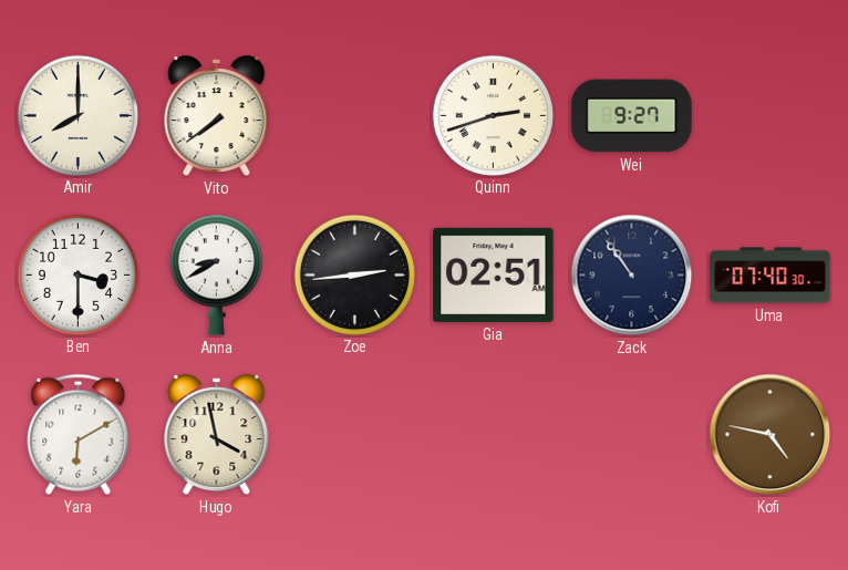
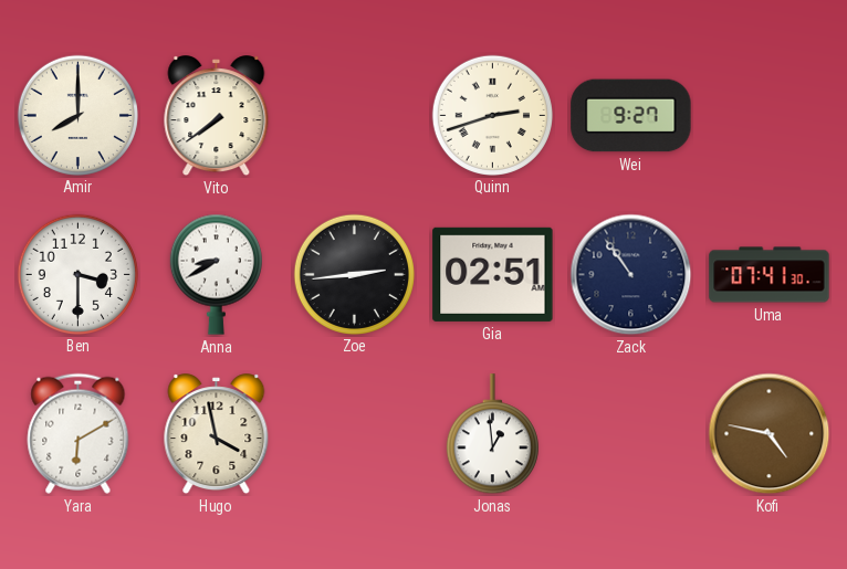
Uma: 07:40 -> 07:41 (770, 275)
Jonas: none -> 12:59 (492, 434)
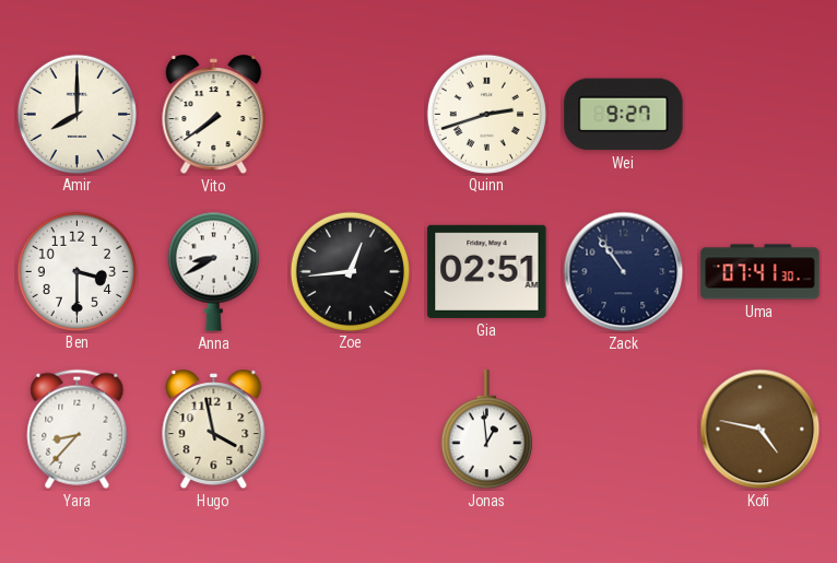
Zoe: 2:44 -> 12:44 (350, 271)
Yara: 6:10 -> 8:37 (78, 429)
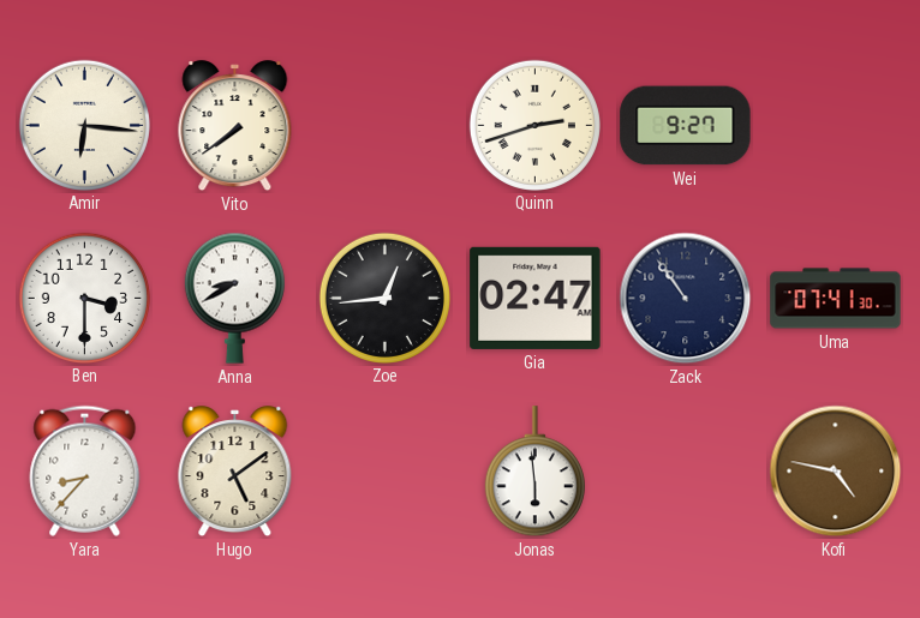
Amir: 8:00 -> 6:16 (84, 125)
Gia: 02:51 -> 02:47 (536, 298)
Hugo: 3:58 -> 5:09 (235, 472)
Jonas: 12:59 -> 5:59 (534, 472)
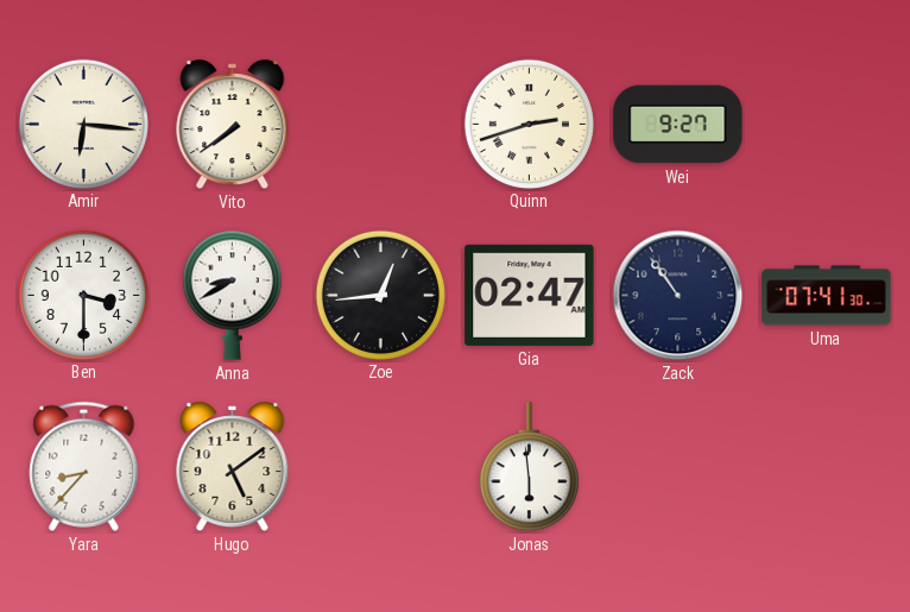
Kofi: 4:47 -> none (836, 472)
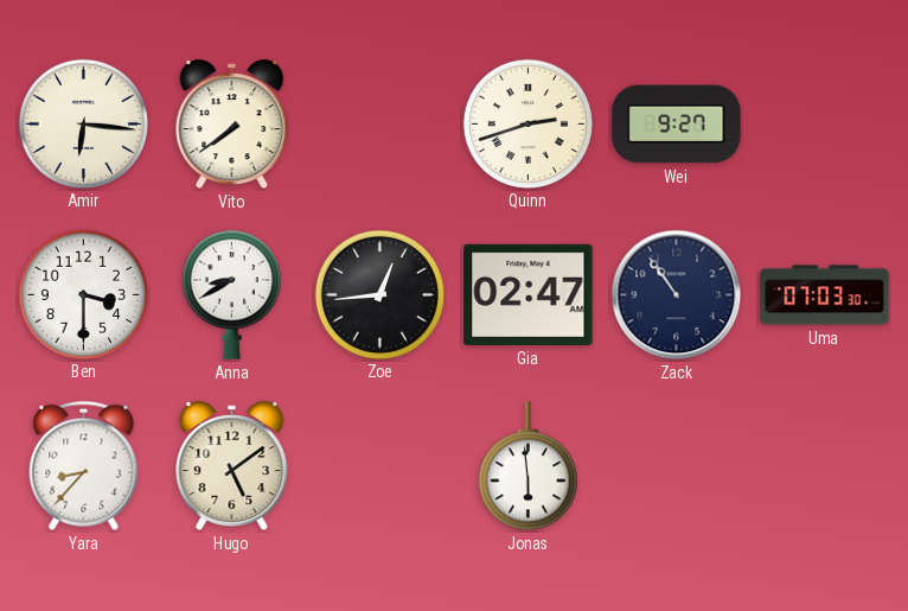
Uma: 07:41 -> 07:03 (825, 295)
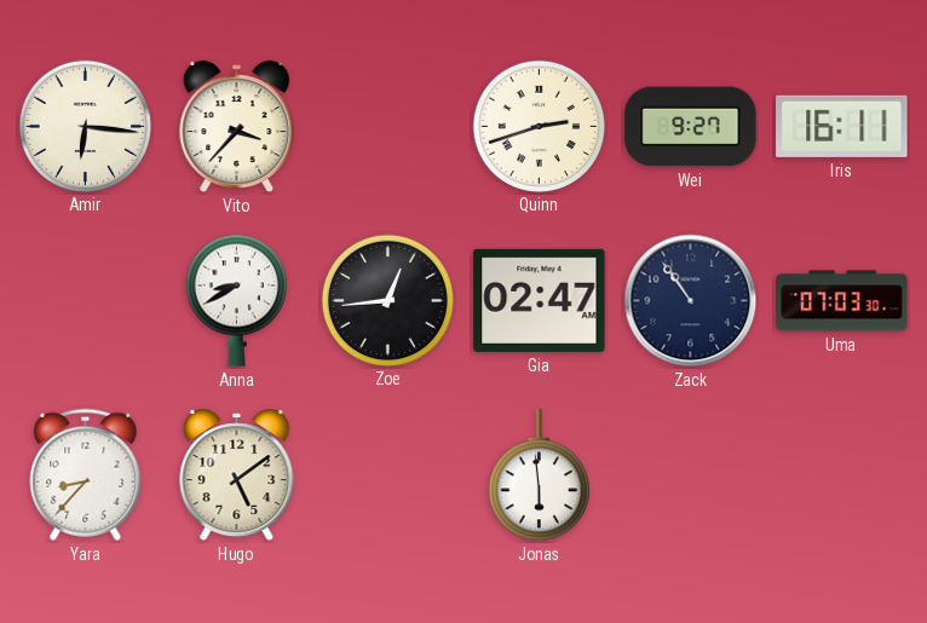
Vito: 7:39 -> 3:37 (237, 127)
Iris: none -> 16:11 (842, 126)
Ben: 3:30 -> none (83, 294)
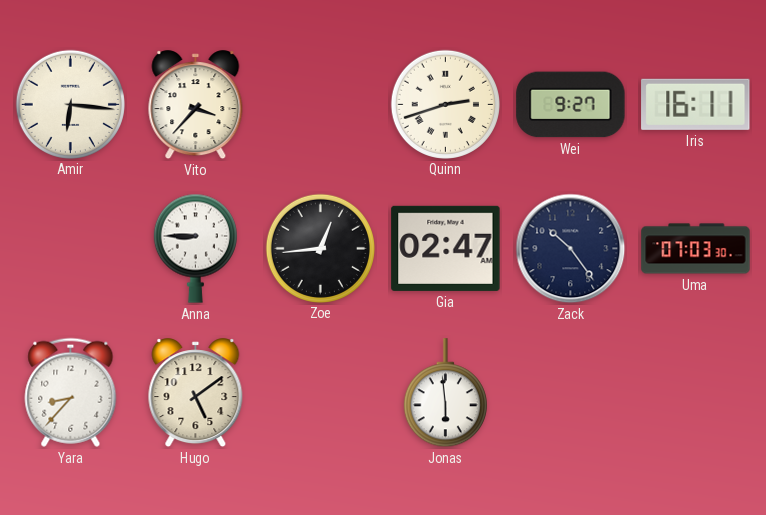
Anna: 8:40 -> 8:45 (195, 248)
Zack: 10:54 -> 10:24 (571, 249)
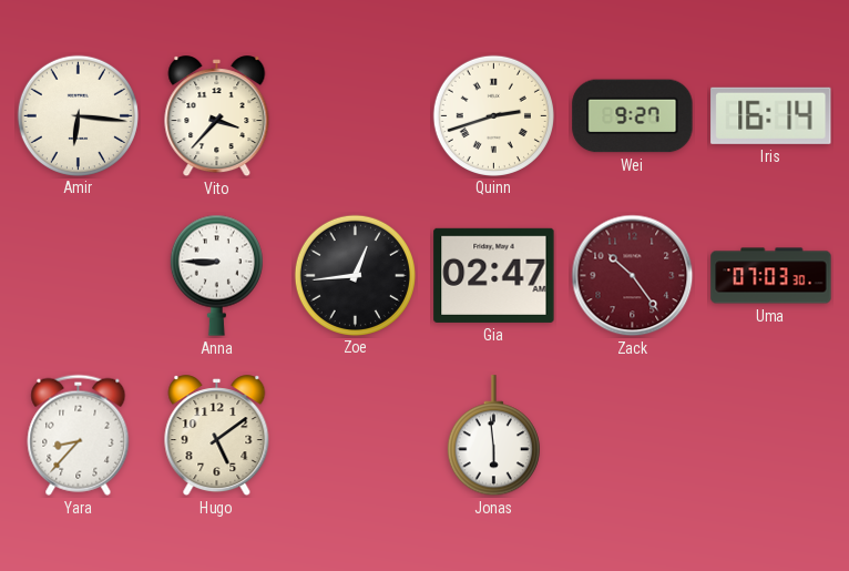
Iris: 16:11 -> 16:14 (771, 115)
Zack dial: navy -> burgundy (633, 276)
